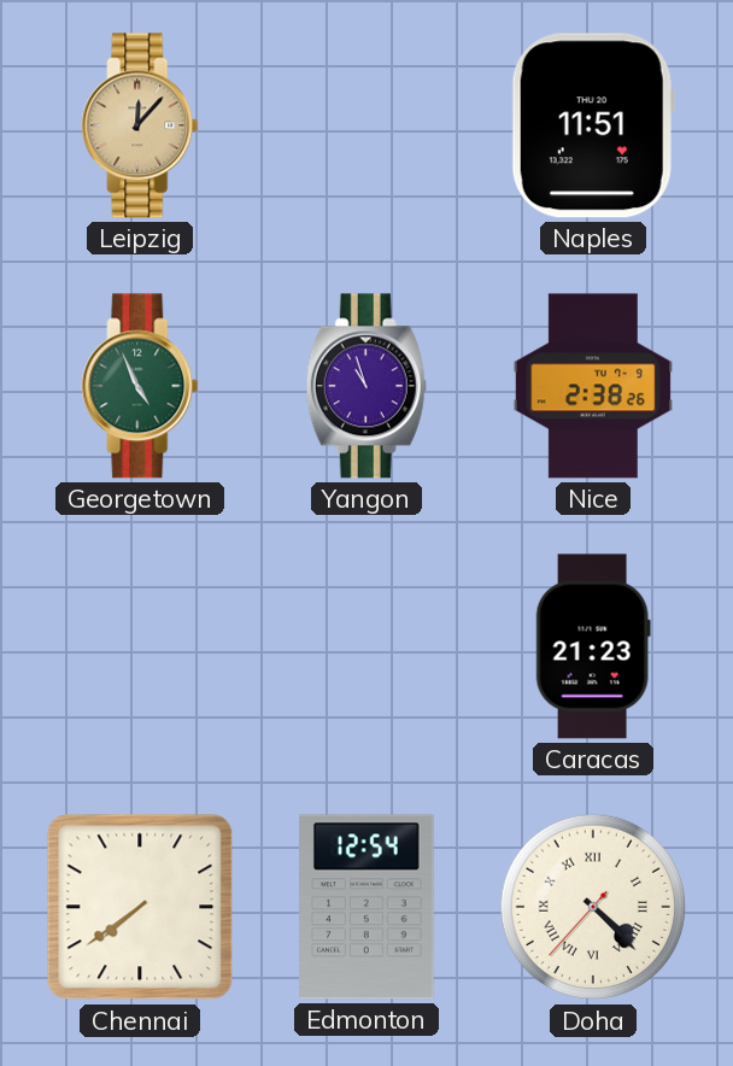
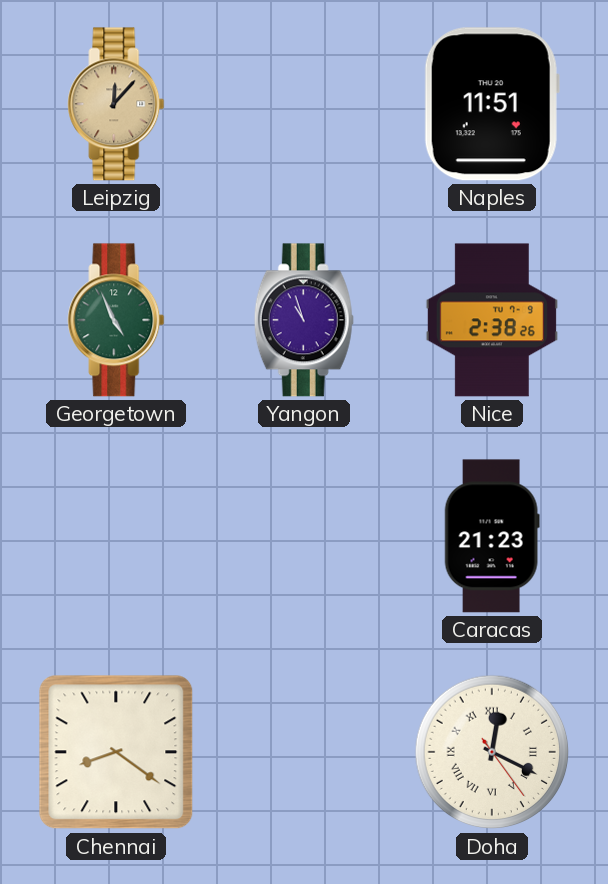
Chennai: 7:39 -> 8:21 (116, 752)
Edmonton: 12:54 -> none (368, 907)
Doha: 4:22 -> 12:19 (492, 752)
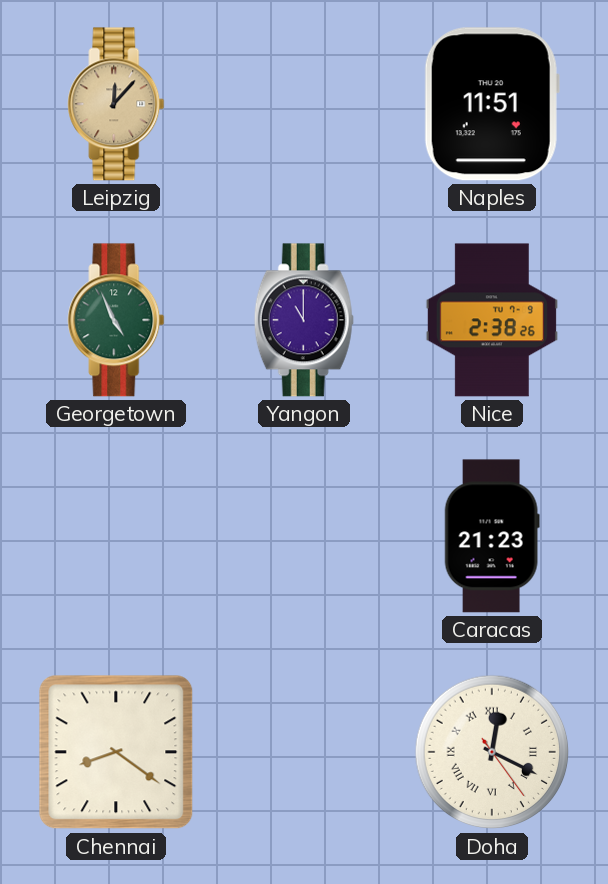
Yangon: 10:57 -> 11:00 (304, 320)
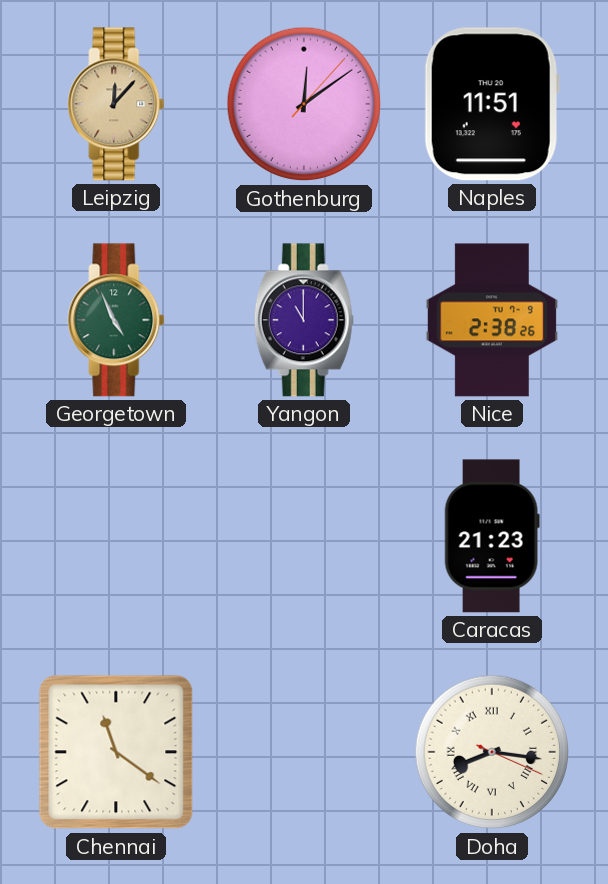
Gothenburg: none -> 12:09 (304, 104)
Chennai: 8:21 -> 11:21 (116, 752)
Doha: 12:19 -> 8:16 (492, 752)
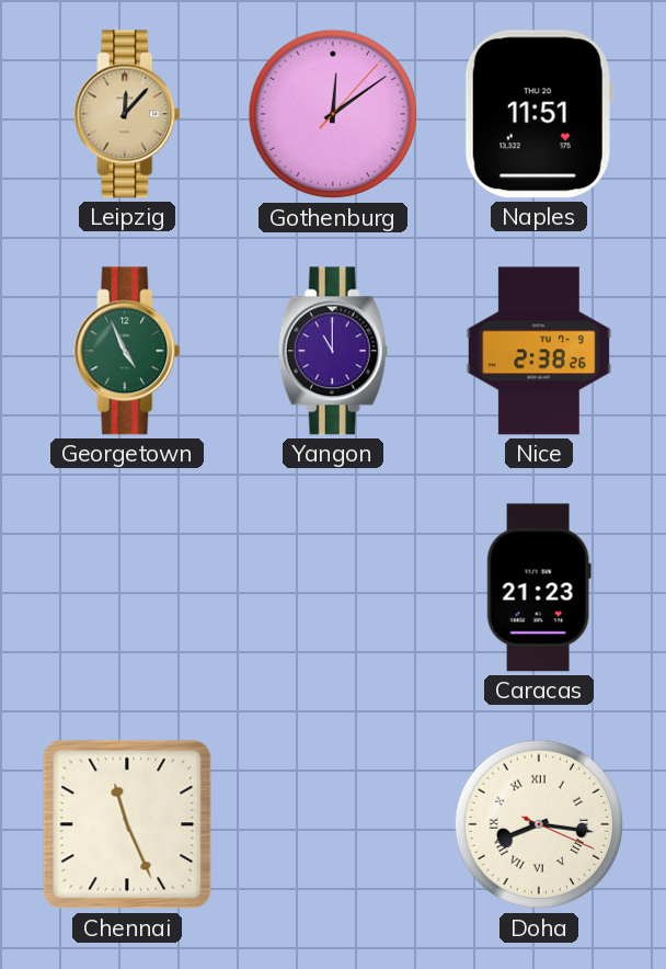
Chennai: 11:21 -> 11:26 (127, 824)
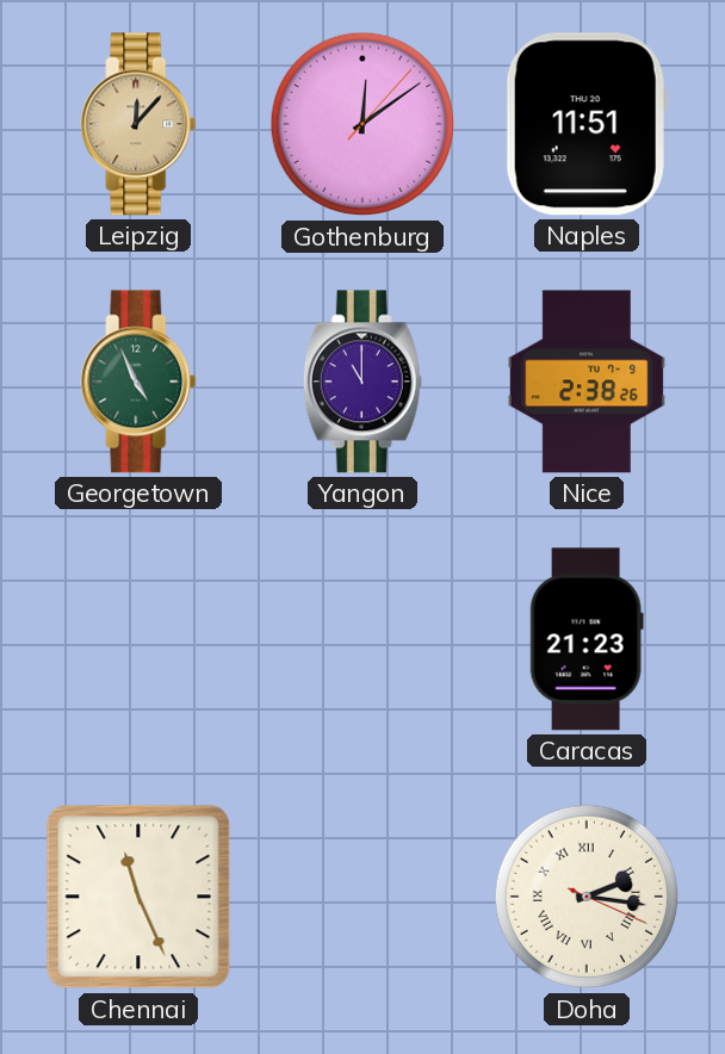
Doha: 8:16 -> 2:16 (587, 897)
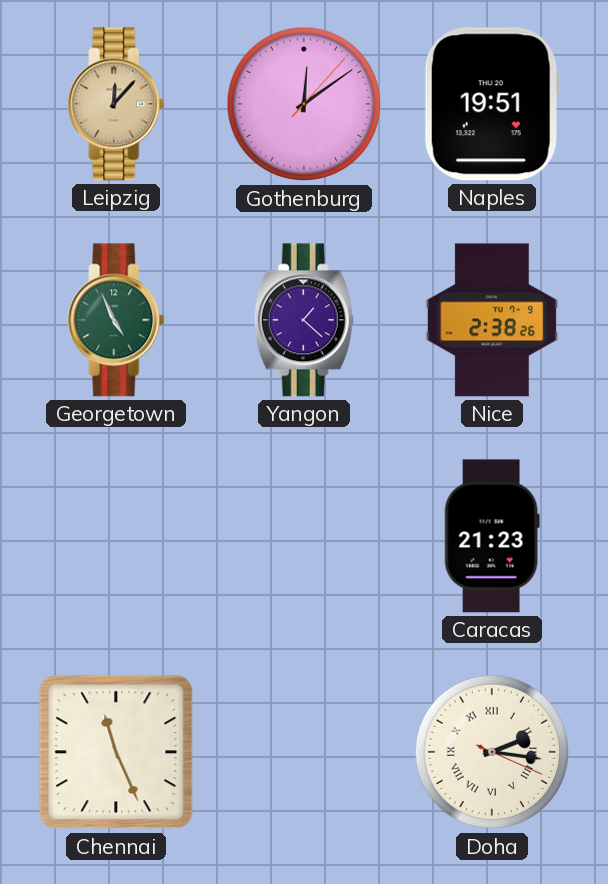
Naples: 11:51 -> 19:51 (492, 104)
Yangon: 11:00 -> 1:22 (304, 320)
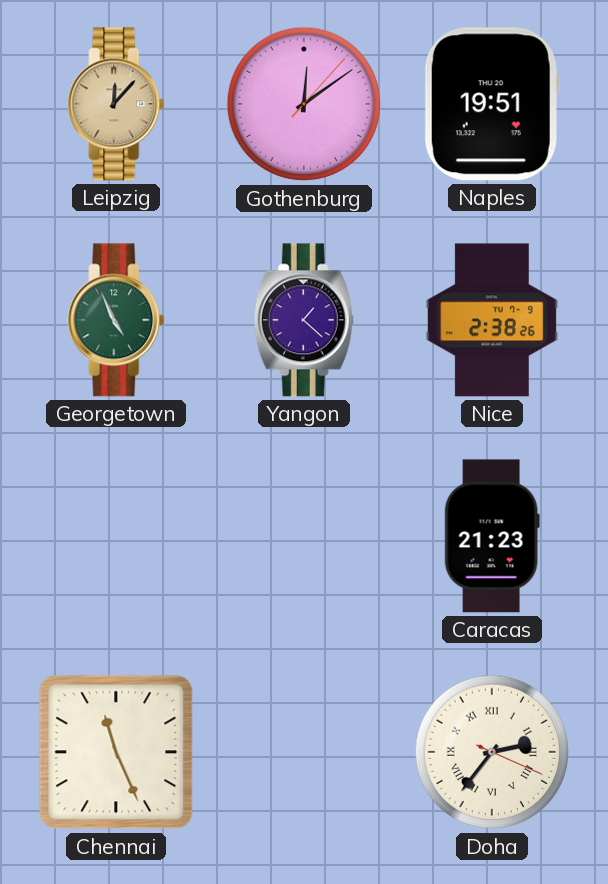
Doha: 2:16 -> 2:36 (492, 752)
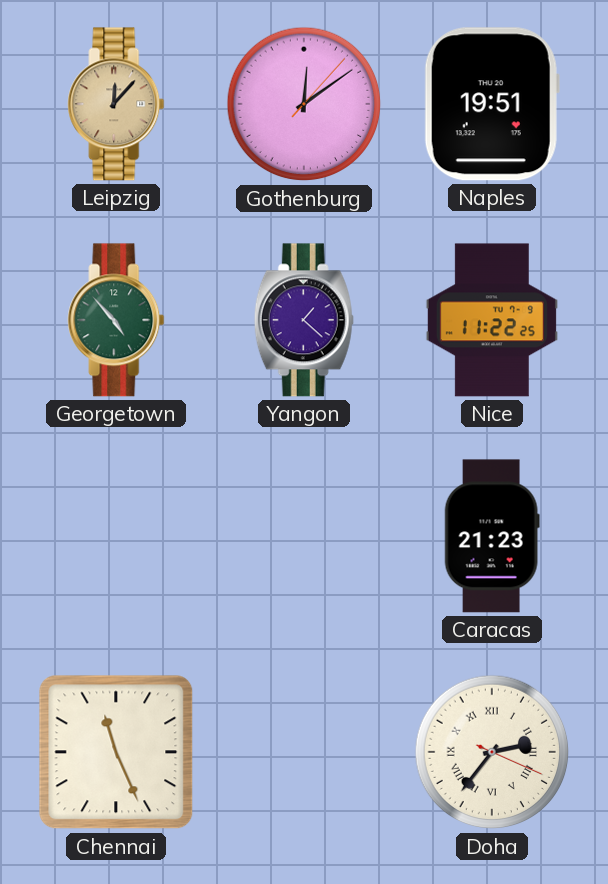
Georgetown: 4:56 -> 4:53 (116, 320)
Nice: 2:38 -> 11:22 (492, 320)
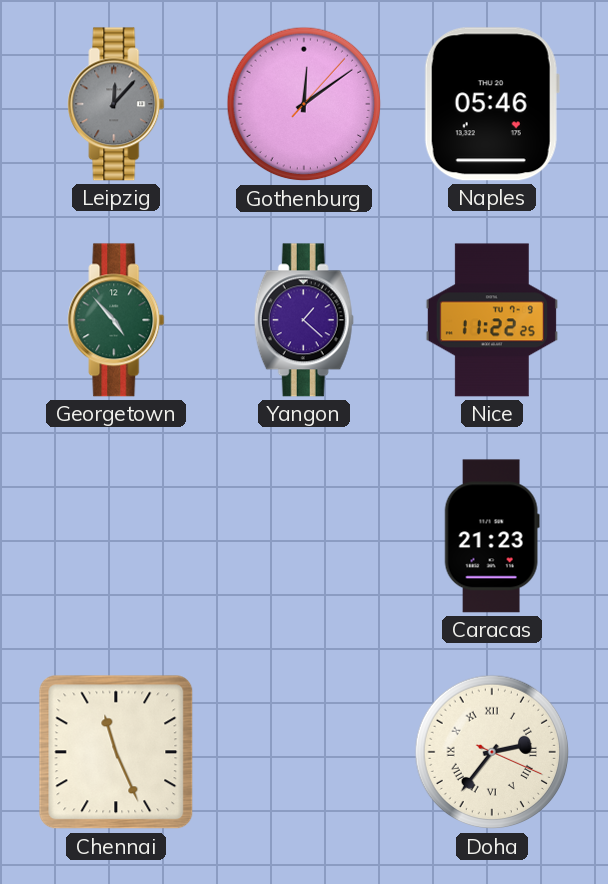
Leipzig dial: champagne -> grey (116, 104)
Naples: 19:51 -> 05:46 (492, 104)
